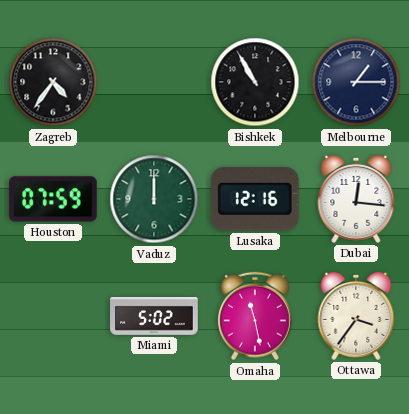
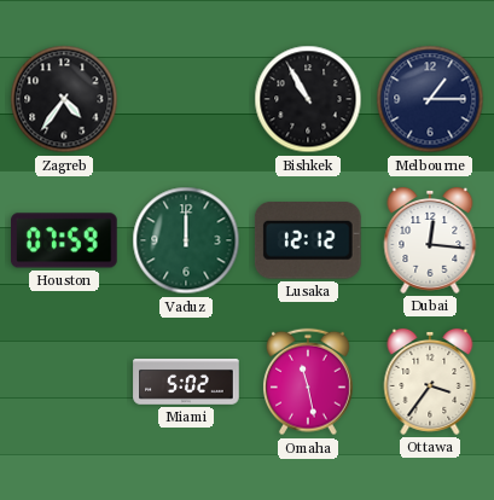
Lusaka: 12:16 -> 12:12 (308, 242)
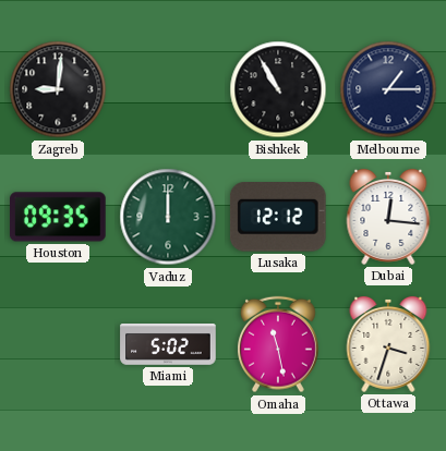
Zagreb: 4:36 -> 9:01 (58, 89)
Houston: 07:59 -> 09:35 (59, 217)
Ottawa: 3:36 -> 3:33 (388, 344)
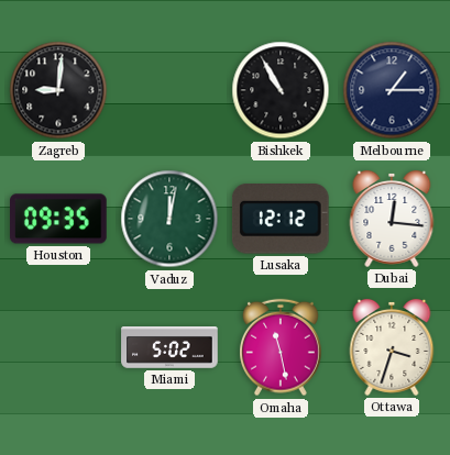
Vaduz: 12:00 -> 12:02 (169, 219)
